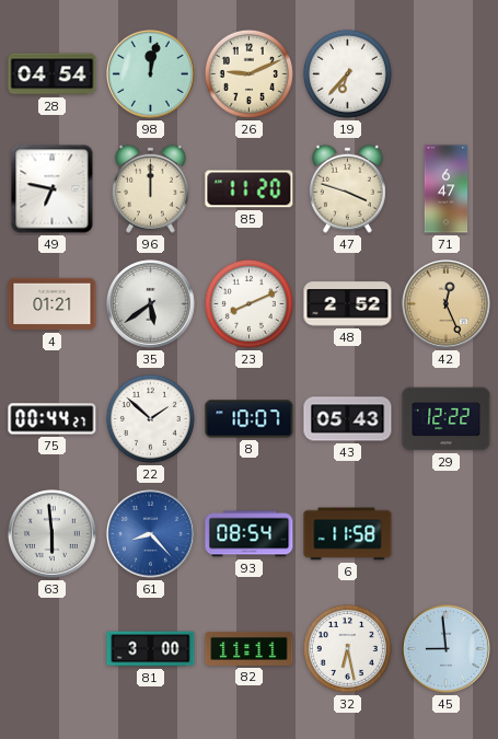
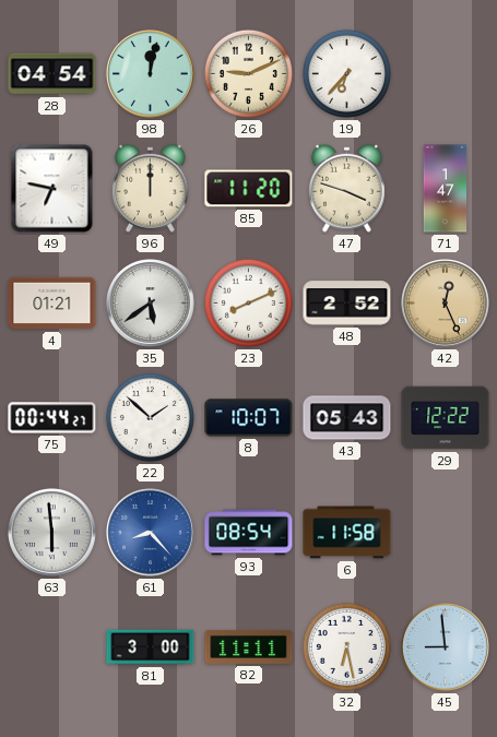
71: 6:47 -> 1:47 (446, 189)
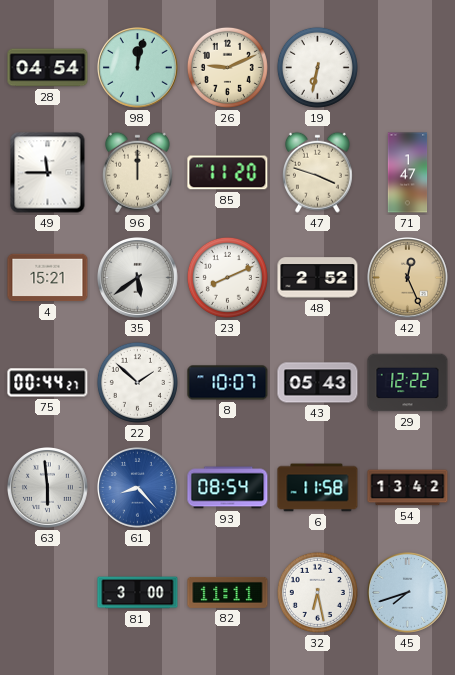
19: 6:37 -> 6:32 (317, 67)
49: 6:47 -> 11:45 (48, 173)
4: 01:21 -> 15:21 (48, 278)
54: none -> 13:42 (408, 488)
45: 8:59 -> 7:42 (408, 593)
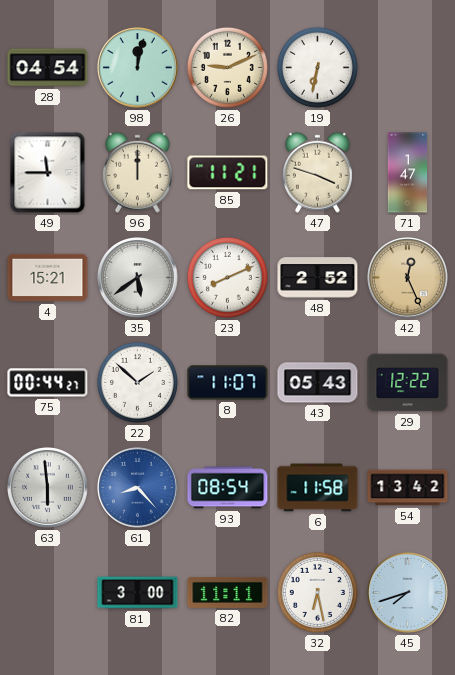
85: 11:20 -> 11:21 (228, 173)
8: 10:07 -> 11:07 (228, 383)
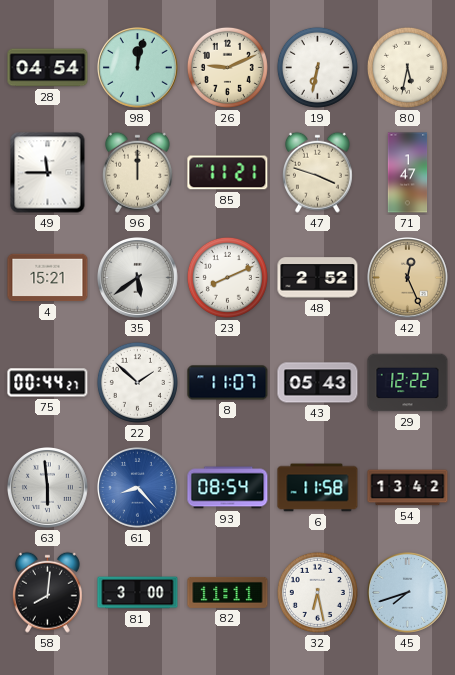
80: none -> 5:32 (407, 67)
58: none -> 8:01 (47, 592)
